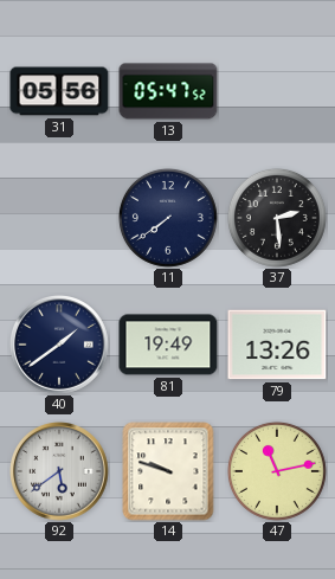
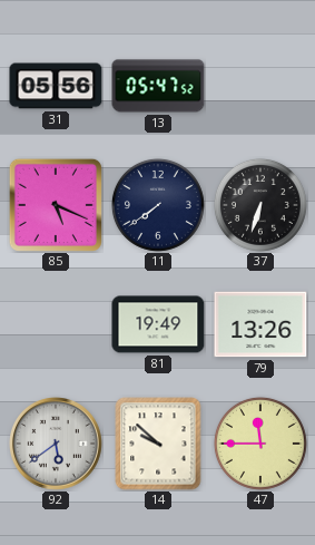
85: none -> 5:19 (56, 205)
37: 2:29 -> 6:33 (260, 205)
40: 1:39 -> none (60, 346)
14: 9:48 -> 9:52 (158, 444)
47: 11:13 -> 11:45 (260, 444)
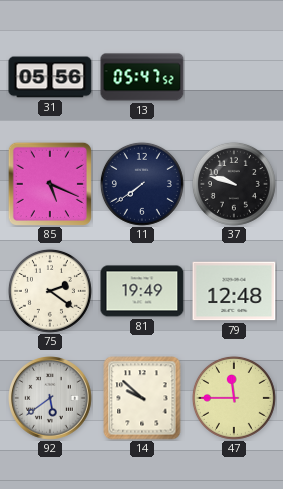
37: 6:33 -> 9:48 (234, 184)
75: none -> 2:21 (50, 291)
79: 13:26 -> 12:48 (234, 291)
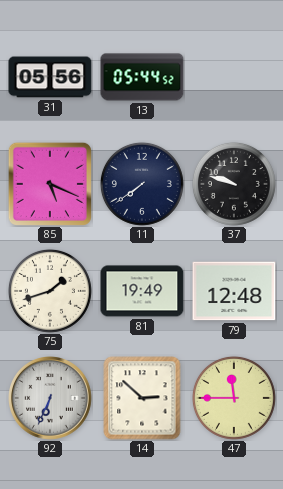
13: 05:47 -> 05:44 (142, 77)
75: 2:21 -> 1:42 (50, 291)
92: 5:39 -> 6:34 (51, 399)
14: 9:52 -> 2:52 (142, 398)
